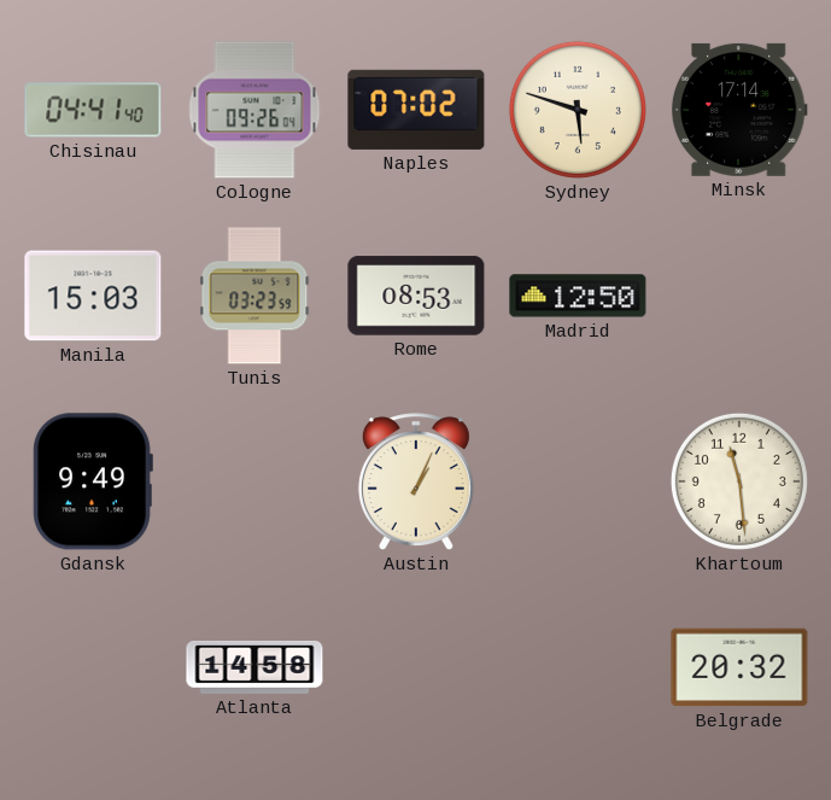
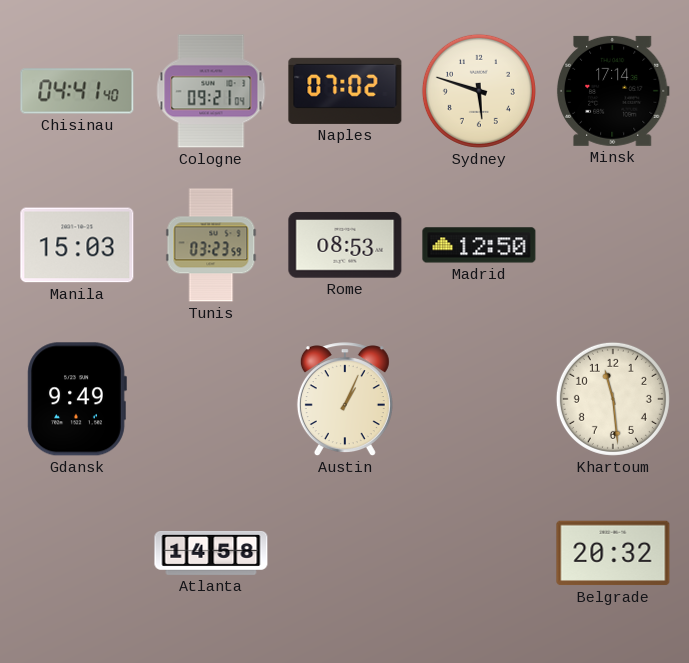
Cologne: 09:26 -> 09:21 (211, 91)
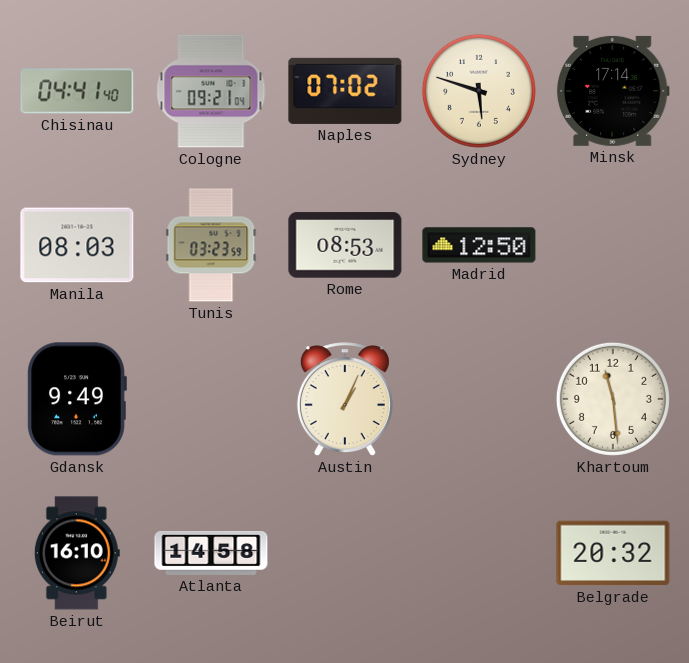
Manila: 15:03 -> 08:03 (77, 245)
Beirut: none -> 16:10 (77, 553)
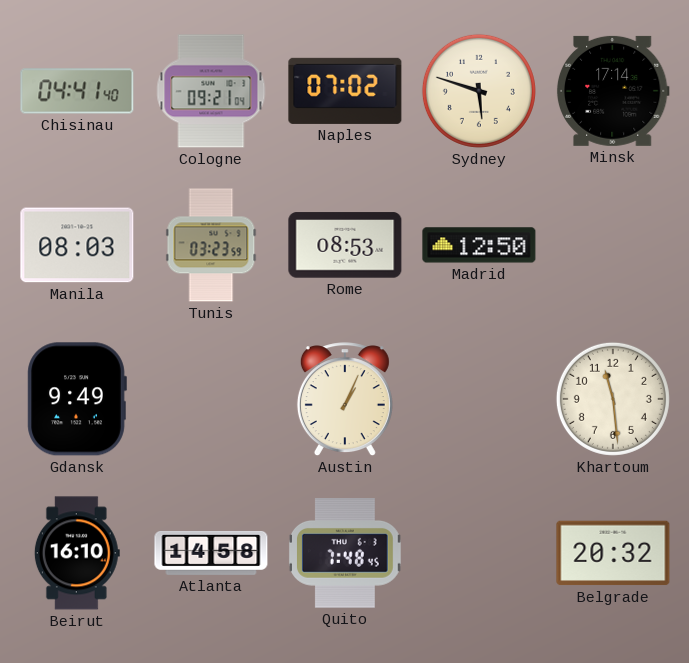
Quito: none -> 7:48 (345, 553)
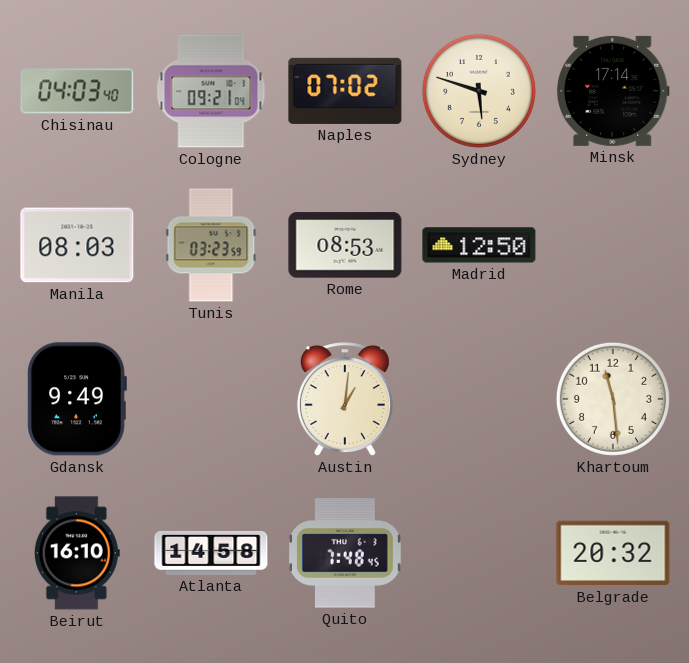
Chisinau: 04:41 -> 04:03 (77, 91)
Austin: 1:04 -> 1:01 (345, 400)
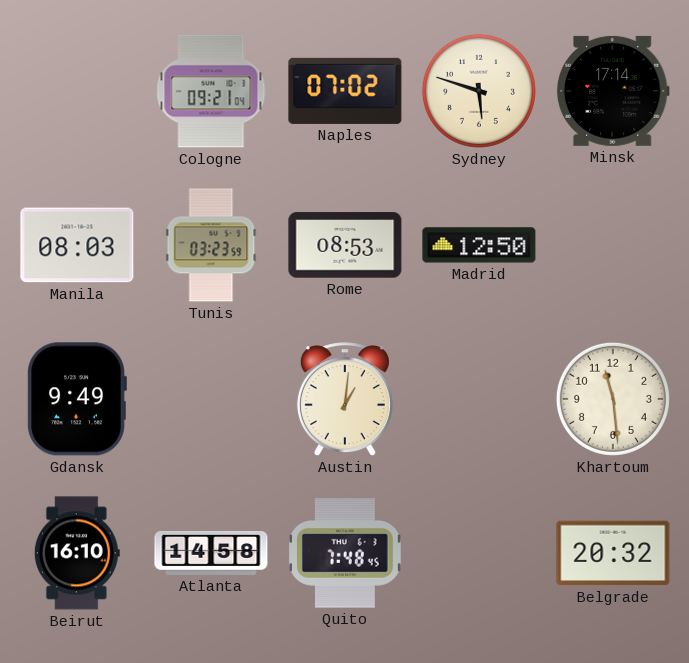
Chisinau: 04:03 -> none (77, 91)
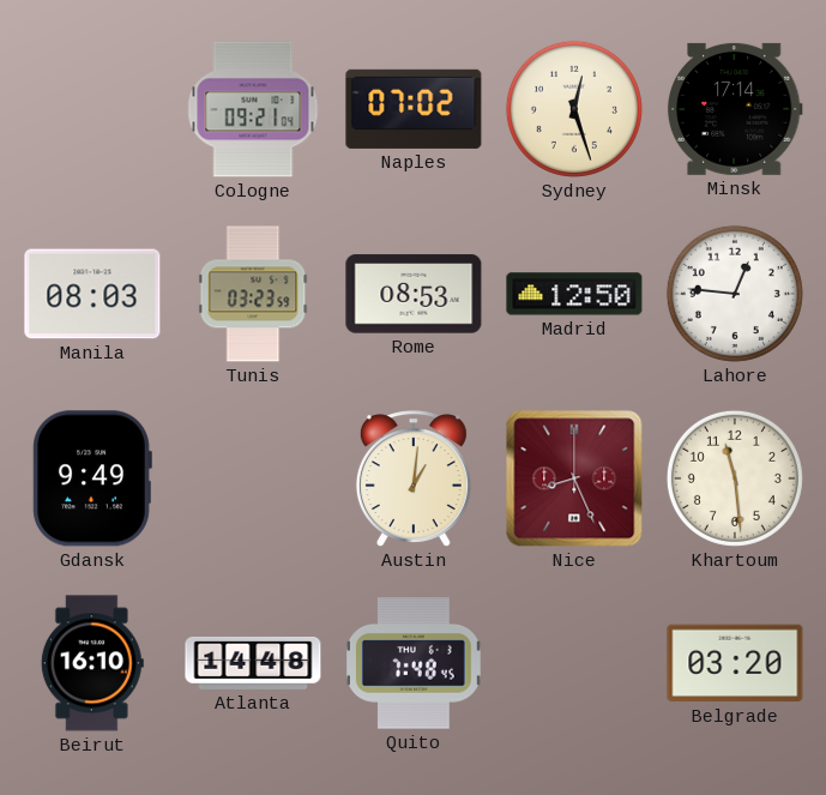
Sydney: 5:48 -> 12:27 (574, 109)
Lahore: none -> 12:46 (735, 294)
Nice: none -> 8:26 (574, 478)
Atlanta: 14:58 -> 14:48 (253, 663)
Belgrade: 20:32 -> 03:20 (735, 663)
